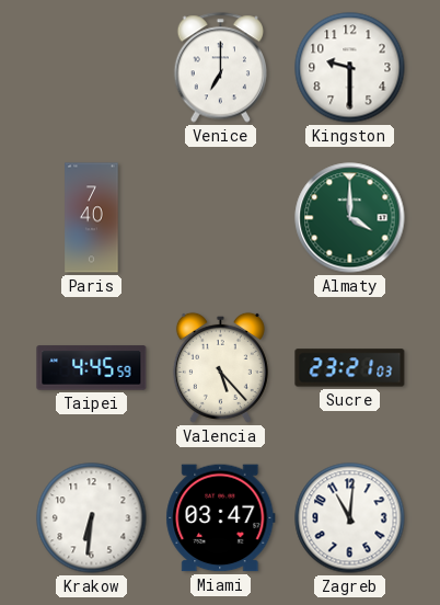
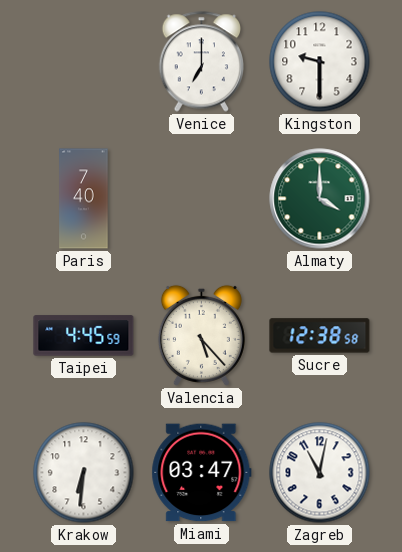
Sucre: 23:21 -> 12:38 (320, 336)
Zagreb: 11:01 -> 11:02 (320, 473)
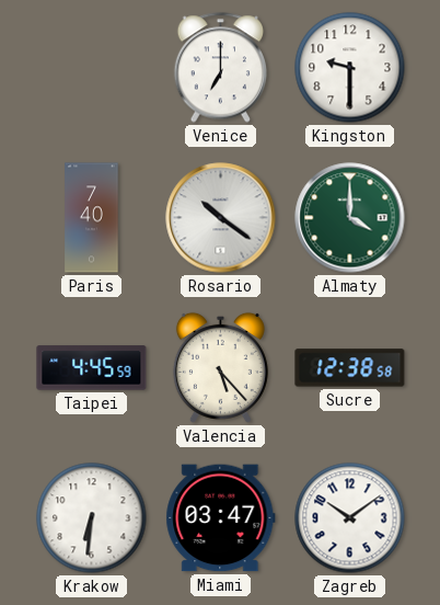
Rosario: none -> 10:21 (221, 218)
Zagreb: 11:02 -> 10:09 (350, 518)
